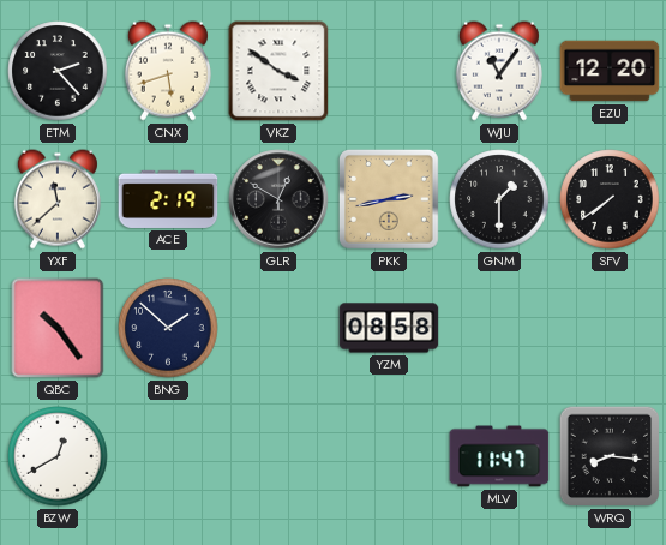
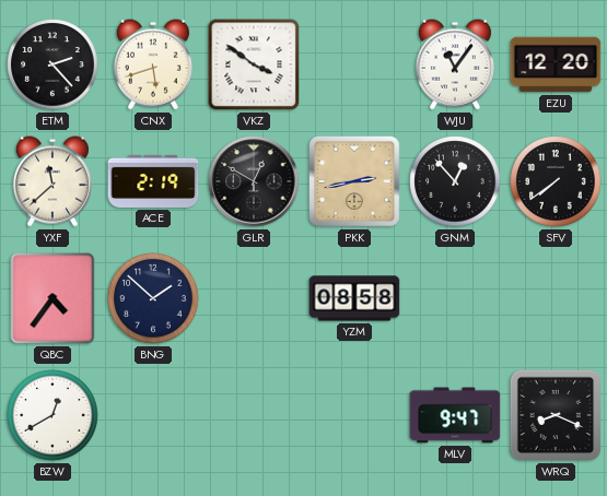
GNM: 1:30 -> 12:53 (455, 181)
QBC: 10:24 -> 4:36 (52, 298)
MLV: 11:47 -> 9:47 (455, 415)
WRQ: 8:16 -> 8:19 (556, 415)
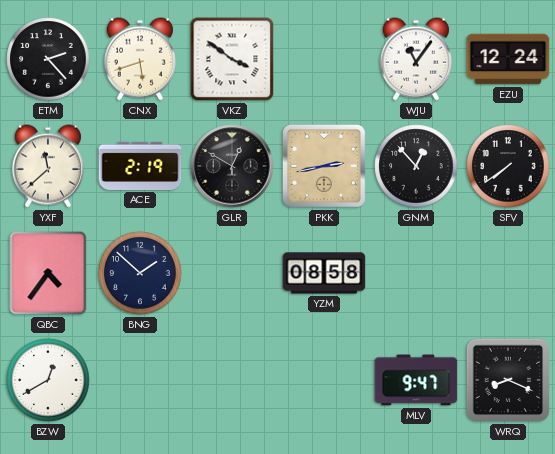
EZU: 12:20 -> 12:24 (508, 59)
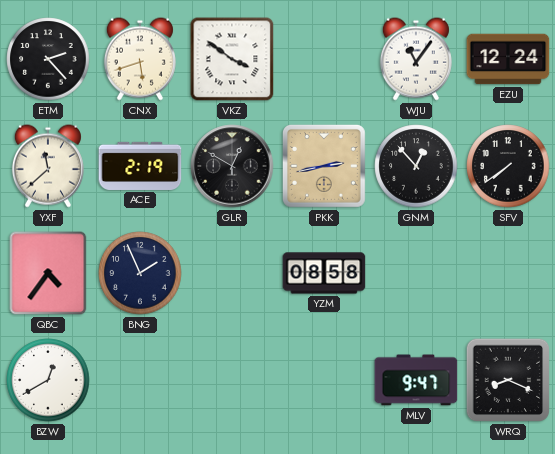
BNG: 1:52 -> 1:56 (140, 273)
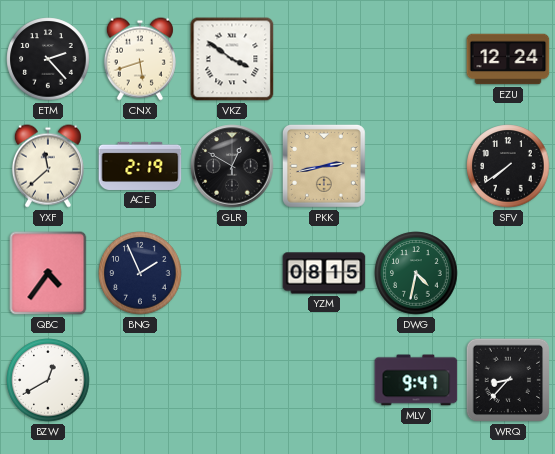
WJU: 11:06 -> none (416, 59)
GNM: 12:53 -> none (416, 166)
YZM: 08:58 -> 08:15 (324, 273)
DWG: none -> 4:32 (416, 273)
WRQ: 8:19 -> 8:37 (508, 380)
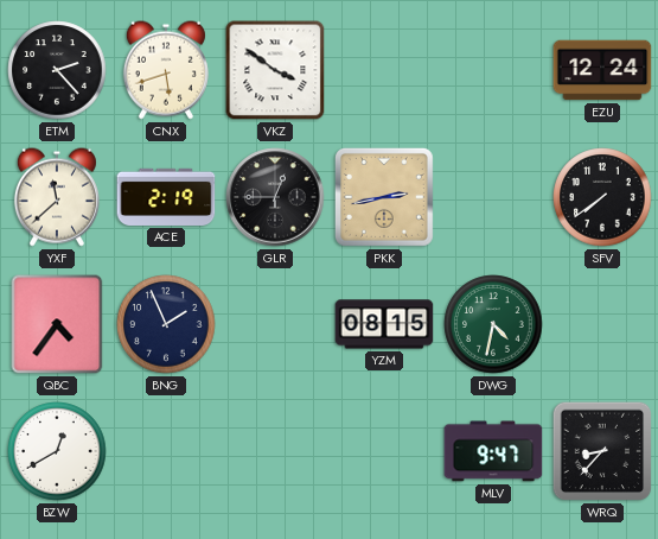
GLR: 12:50 -> 12:45 (275, 197)
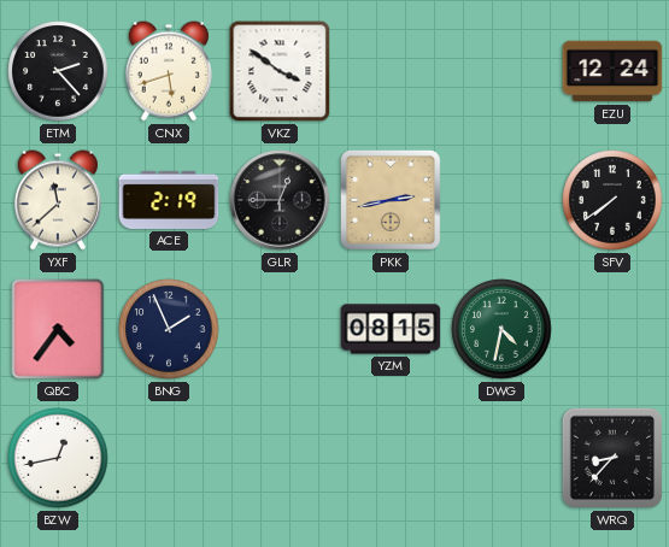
BZW: 12:40 -> 12:43 (58, 458)
MLV: 9:47 -> none (493, 451)
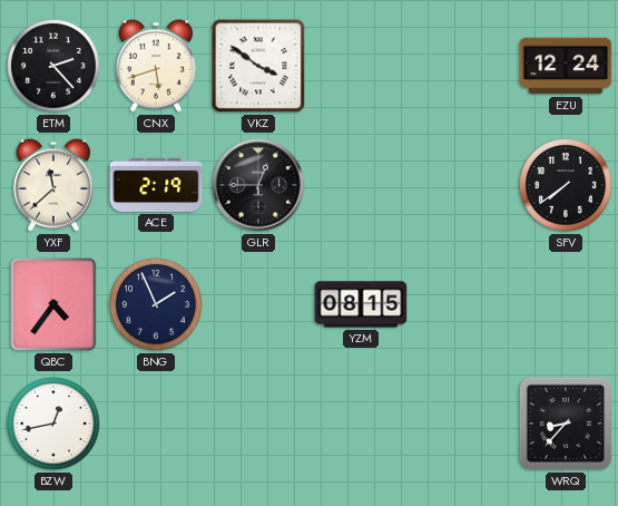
PKK: 2:43 -> none (391, 200)
DWG: 4:32 -> none (501, 329)
